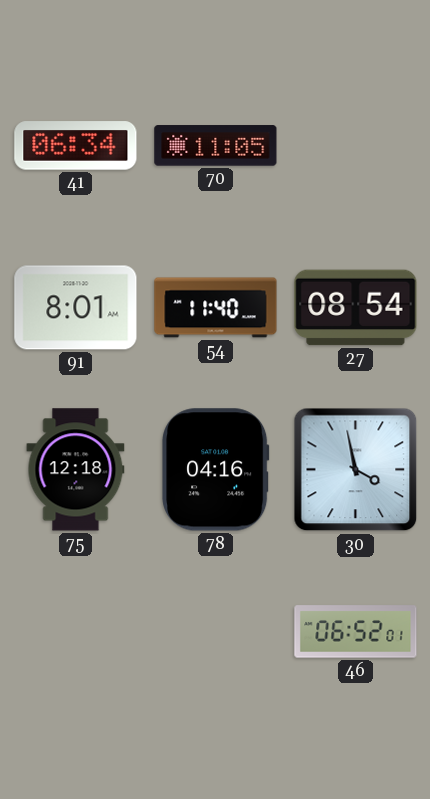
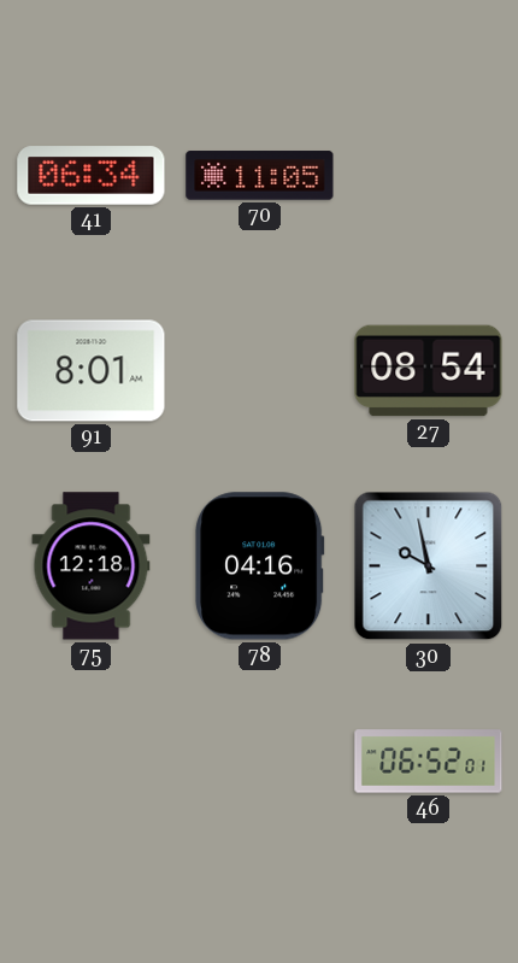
54: 11:40 -> none (216, 308)
30: 3:58 -> 9:58 (429, 566)
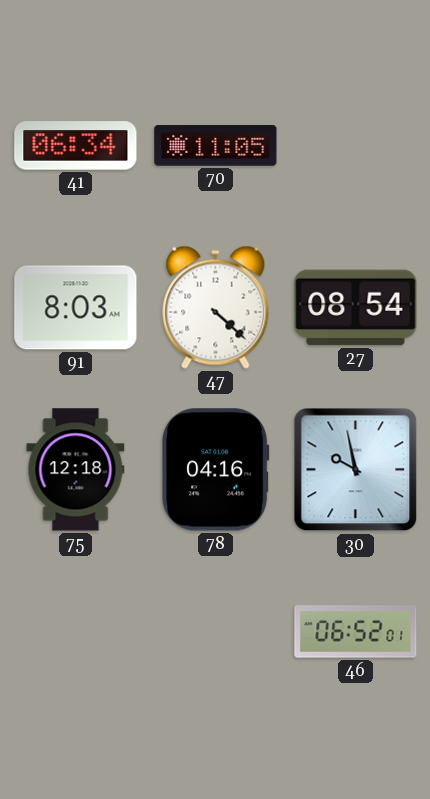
91: 8:01 -> 8:03 (76, 308)
47: none -> 4:22 (216, 307)
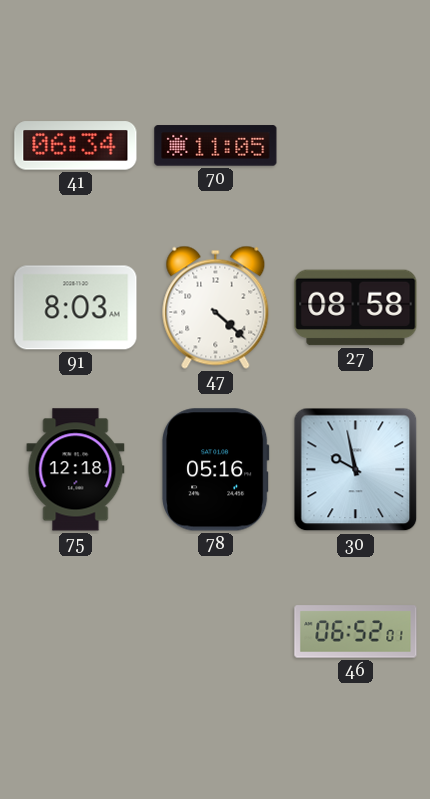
27: 08:54 -> 08:58 (356, 308)
78: 04:16 -> 05:16 (216, 470)
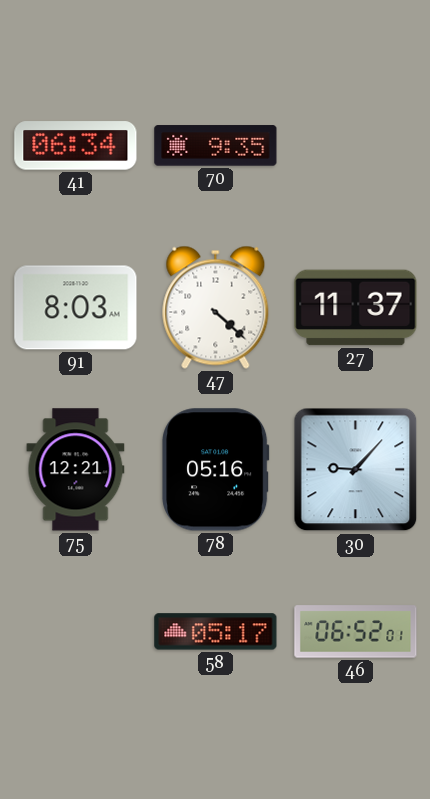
70: 11:05 -> 9:35 (216, 146)
27: 08:58 -> 11:37 (356, 308)
75: 12:18 -> 12:21 (76, 470)
30: 9:58 -> 9:07 (356, 470)
58: none -> 05:17 (216, 632)
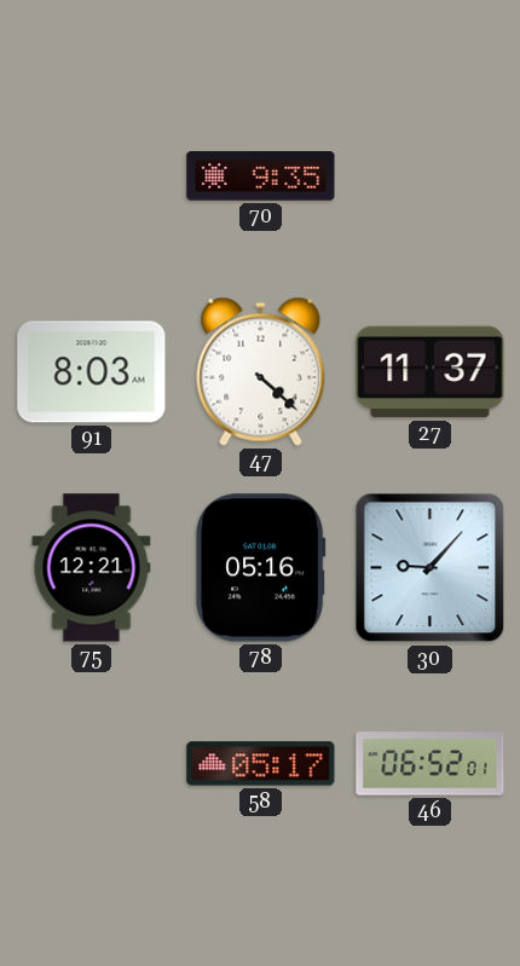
41: 06:34 -> none (76, 146)
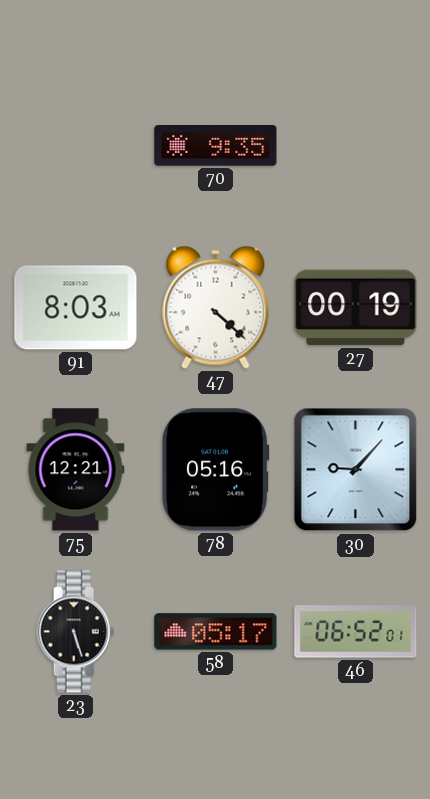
27: 11:37 -> 00:19 (356, 308)
23: none -> 5:27 (76, 632)
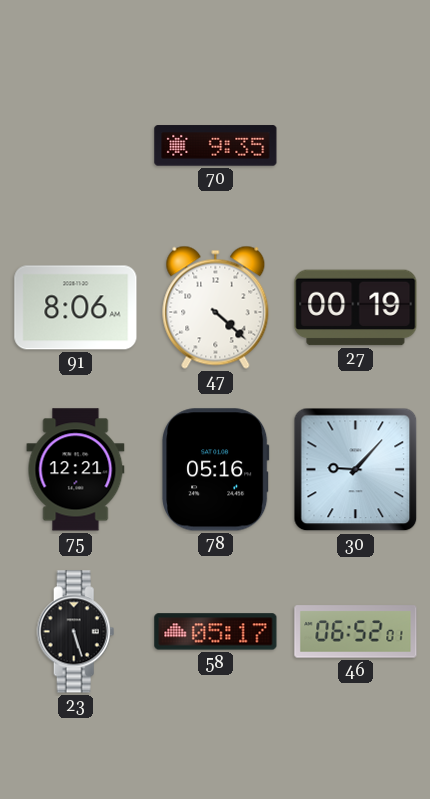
91: 8:03 -> 8:06 (76, 308)
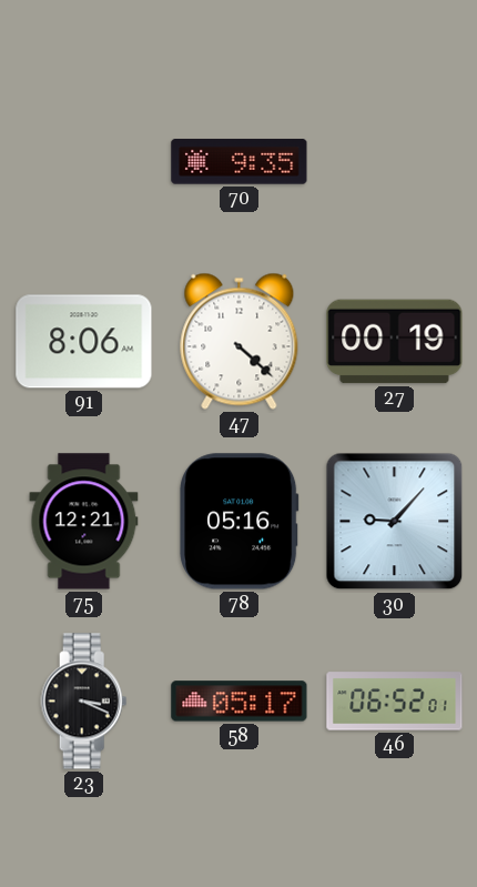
23: 5:27 -> 3:19 (84, 702)
